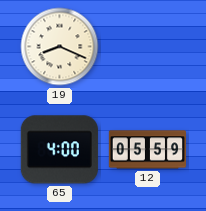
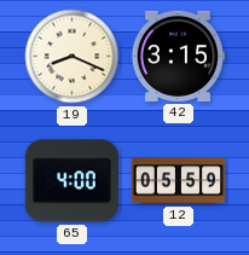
42: none -> 3:15 (178, 56)
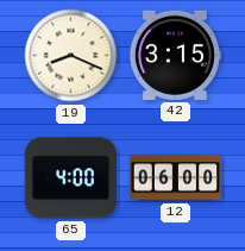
12: 05:59 -> 06:00 (175, 178)
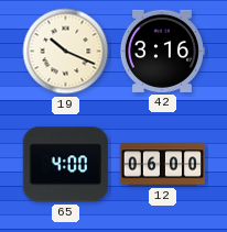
19: 8:19 -> 10:19 (66, 52)
42: 3:15 -> 3:16 (162, 51)
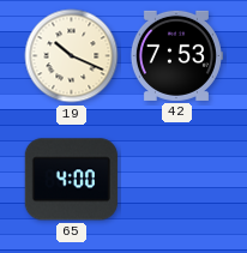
42: 3:16 -> 7:53 (176, 55)
12: 06:00 -> none (162, 165)
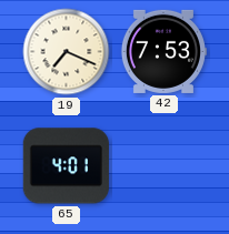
19: 10:19 -> 7:19 (67, 52)
65: 4:00 -> 4:01 (66, 166)
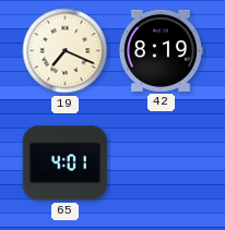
42: 7:53 -> 8:19 (161, 50)
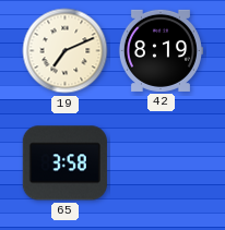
19: 7:19 -> 7:11 (66, 51)
65: 4:01 -> 3:58 (64, 164)
